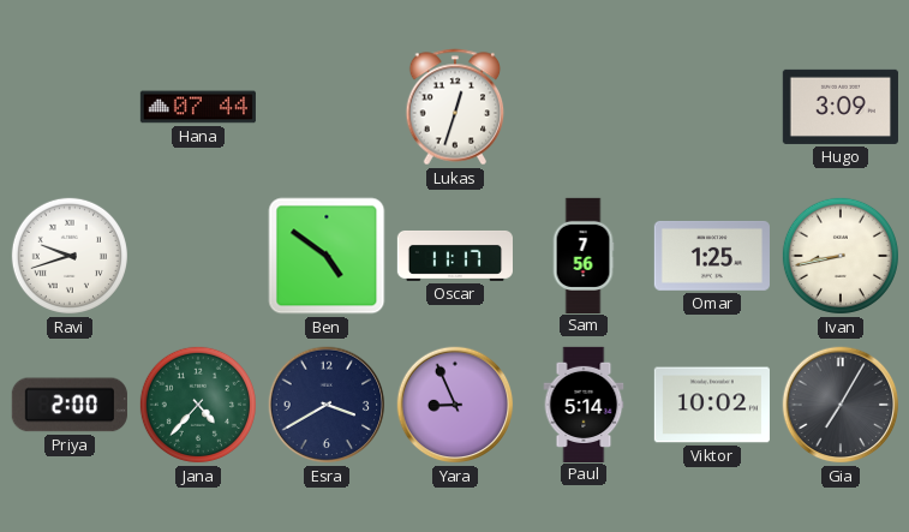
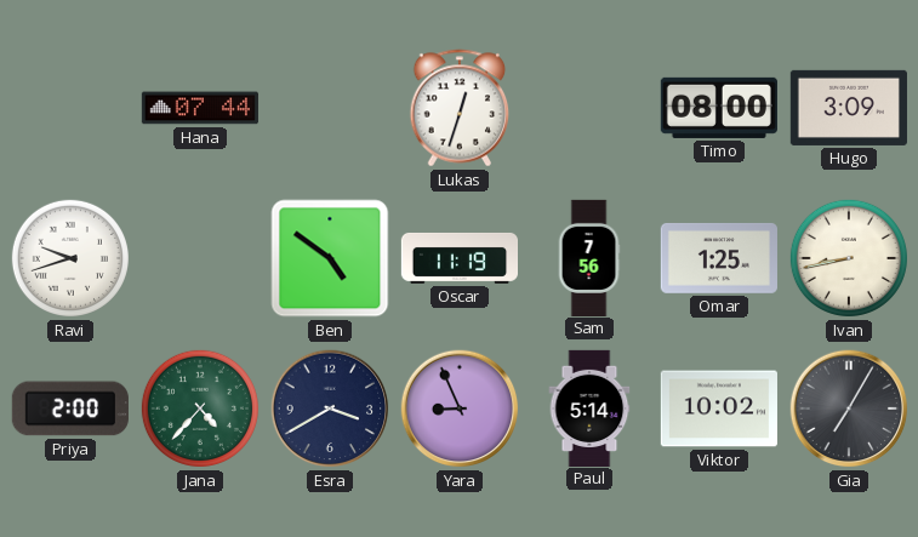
Timo: none -> 08:00 (719, 108)
Oscar: 11:17 -> 11:19 (458, 258)
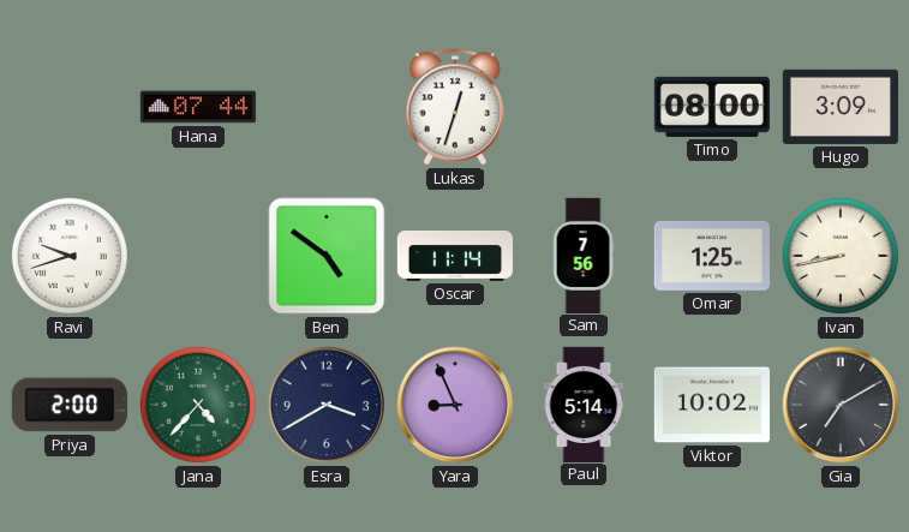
Oscar: 11:19 -> 11:14 (454, 256)
Gia: 7:05 -> 7:10 (841, 405)
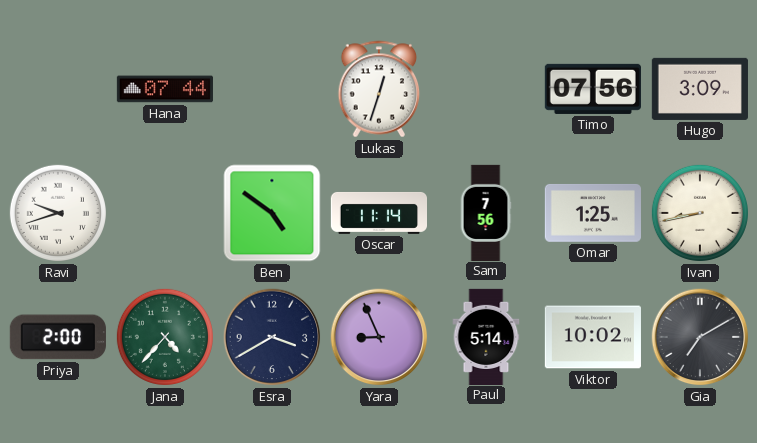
Timo: 08:00 -> 07:56 (593, 89)
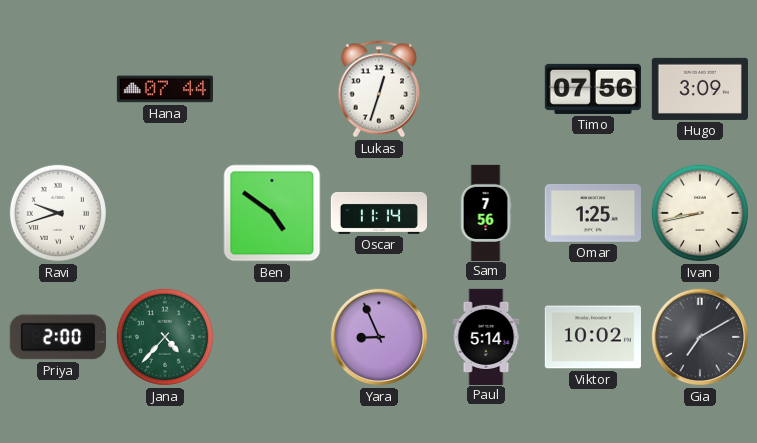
Esra: 3:40 -> none (272, 337)
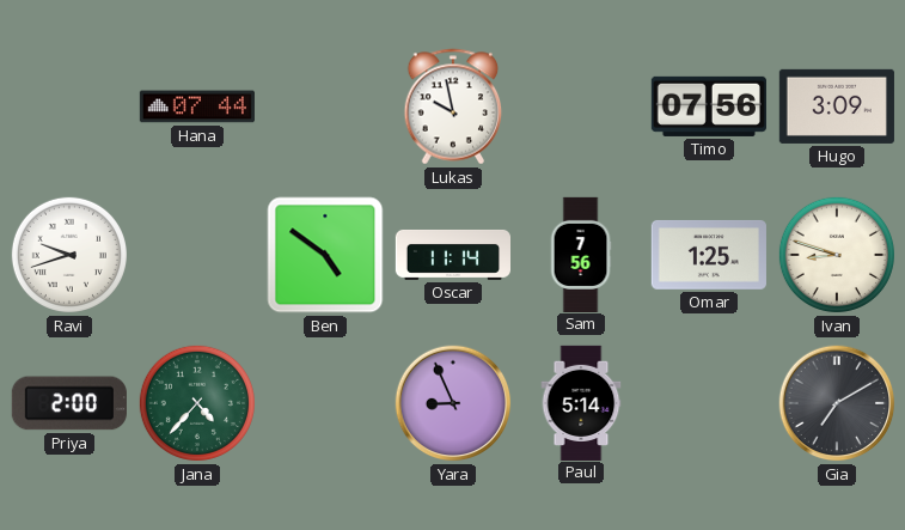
Lukas: 12:33 -> 9:58 (453, 106)
Ivan: 8:43 -> 8:48 (837, 255)
Viktor: 10:02 -> none (593, 337)
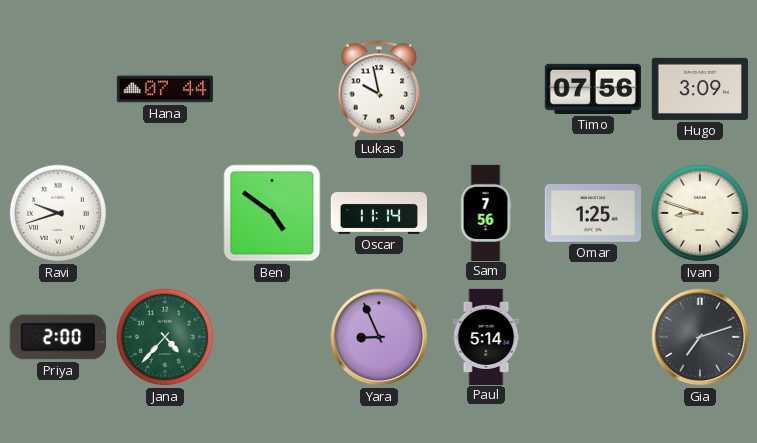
Gia: 7:10 -> 7:12 (700, 337)
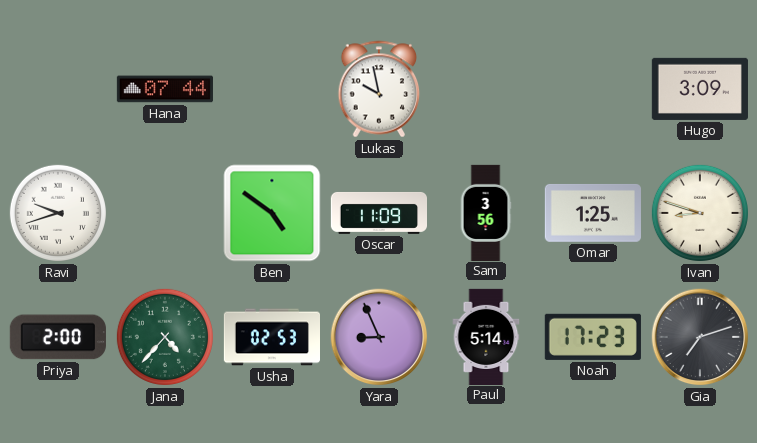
Timo: 07:56 -> none (593, 89)
Oscar: 11:14 -> 11:09 (378, 213)
Sam: 7:56 -> 3:56 (486, 212)
Usha: none -> 02:53 (271, 337)
Noah: none -> 17:23 (593, 337)
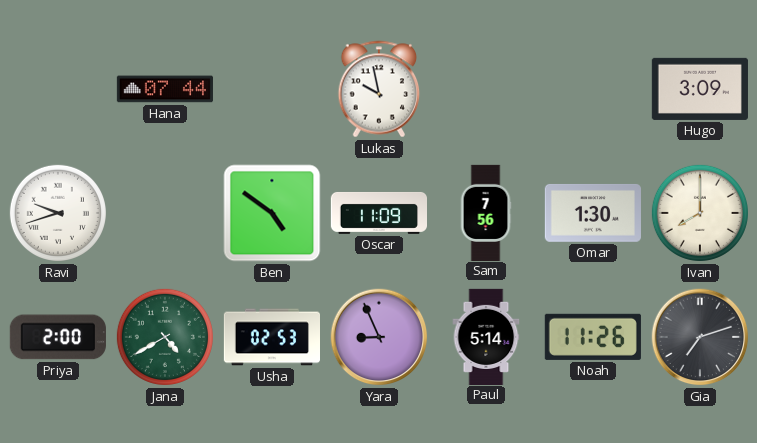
Sam: 3:56 -> 7:56 (486, 212)
Omar: 1:25 -> 1:30 (593, 213)
Ivan: 8:48 -> 8:00 (700, 213)
Jana: 4:37 -> 4:40 (165, 337)
Noah: 17:23 -> 11:26 (593, 337)
